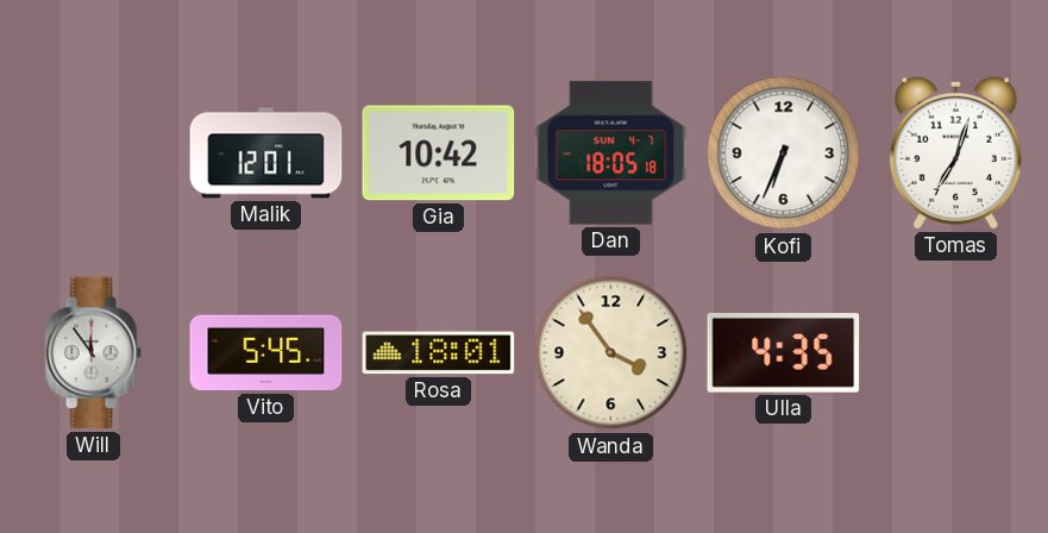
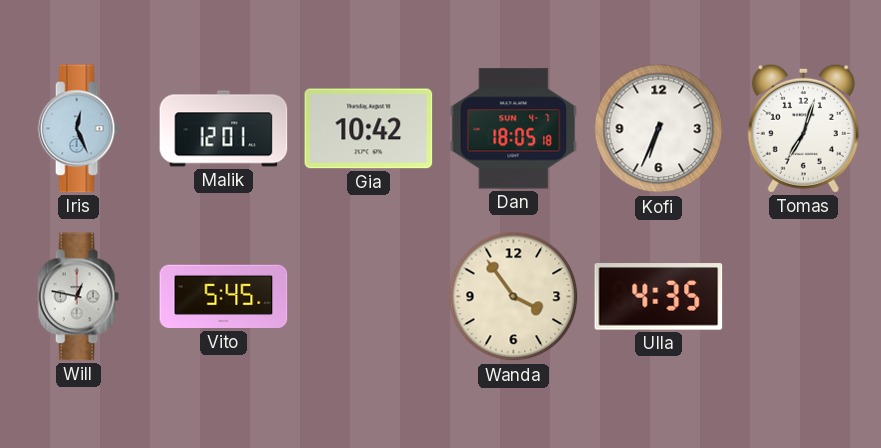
Iris: none -> 12:26 (78, 129)
Will: 11:54 -> 12:47 (78, 297)
Rosa: 18:01 -> none (439, 353)
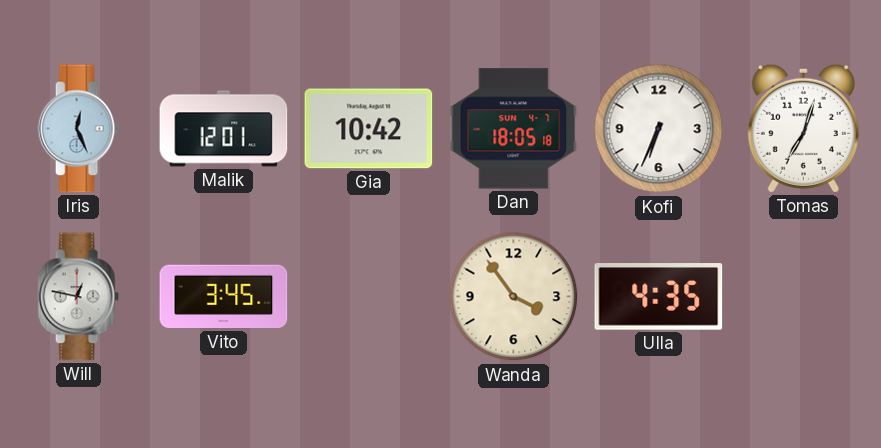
Vito: 5:45 -> 3:45 (224, 297)
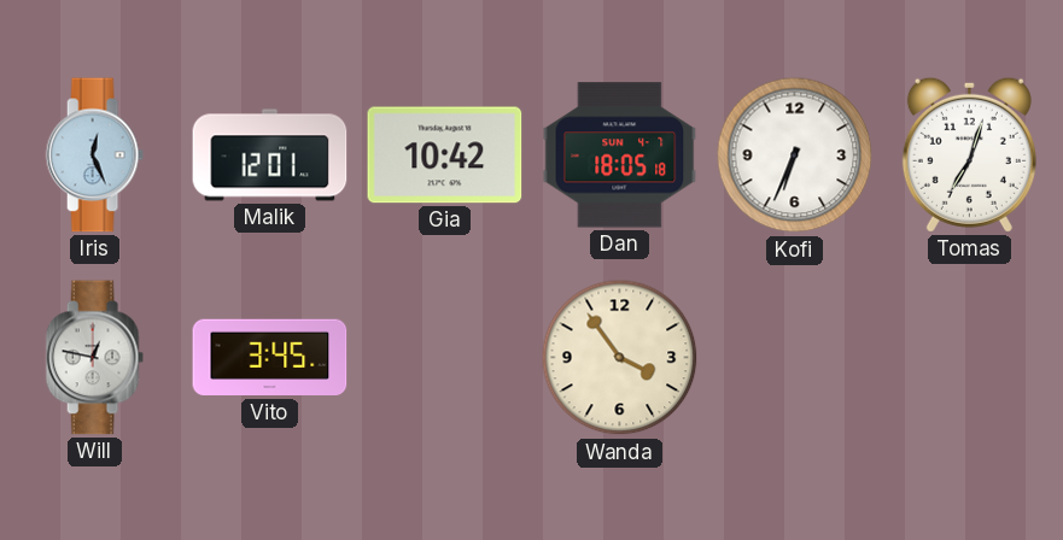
Ulla: 4:35 -> none (659, 297)
